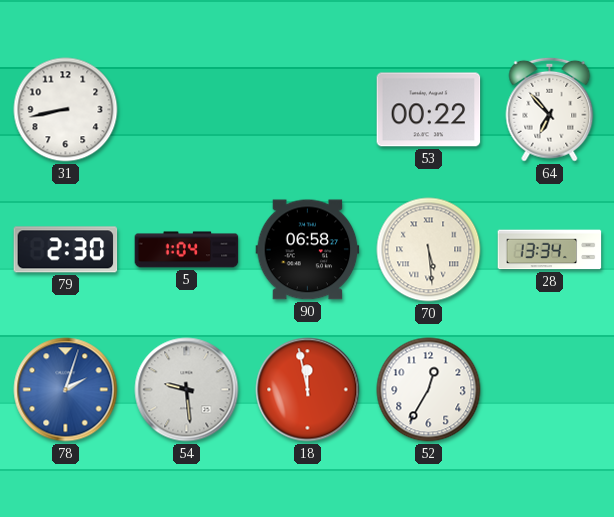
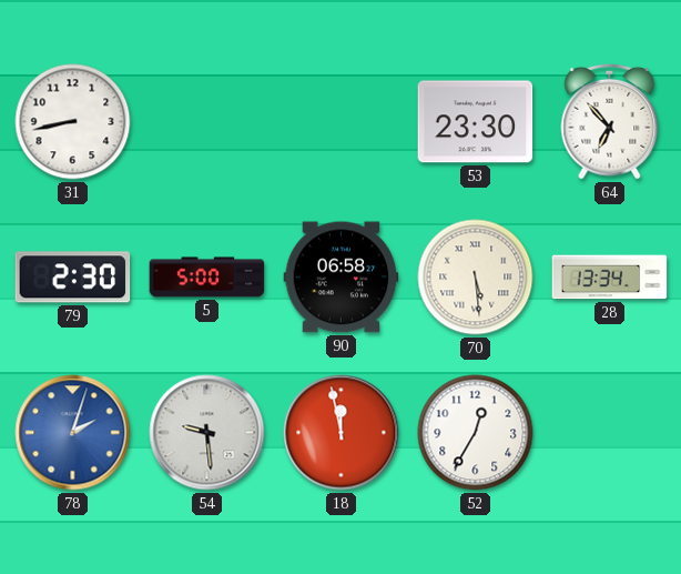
53: 00:22 -> 23:30 (476, 122)
5: 1:04 -> 5:00 (207, 278)
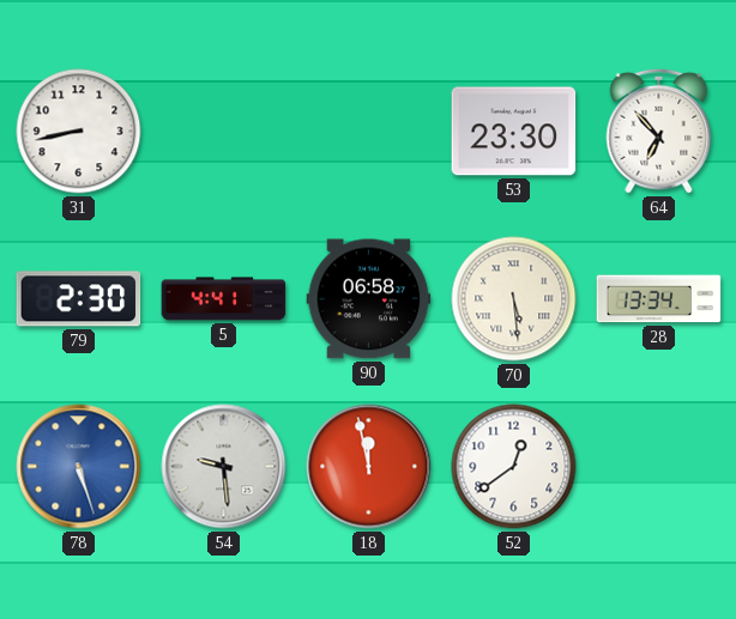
5: 5:00 -> 4:41 (224, 299)
78: 2:03 -> 5:27 (79, 467)
52: 12:35 -> 12:39 (514, 467)
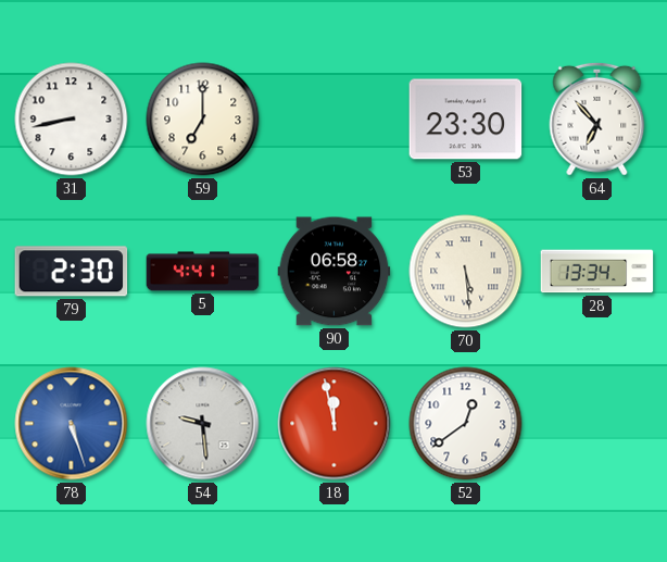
59: none -> 7:00 (203, 120)
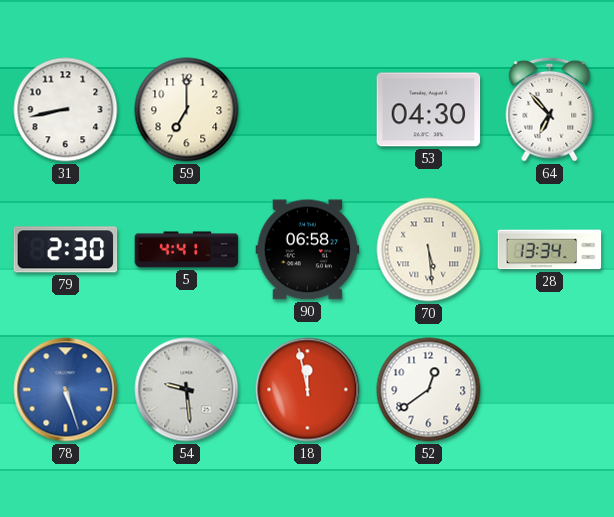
53: 23:30 -> 04:30 (429, 110)
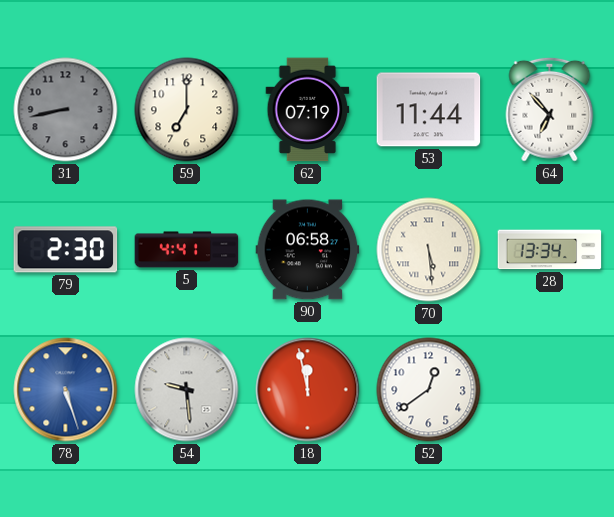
31 dial: white -> grey (66, 110)
62: none -> 07:19 (308, 110)
53: 04:30 -> 11:44 (429, 110)
